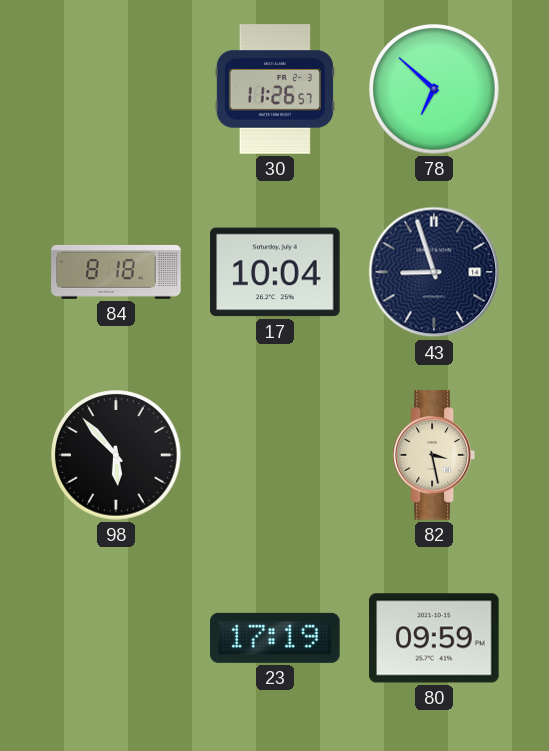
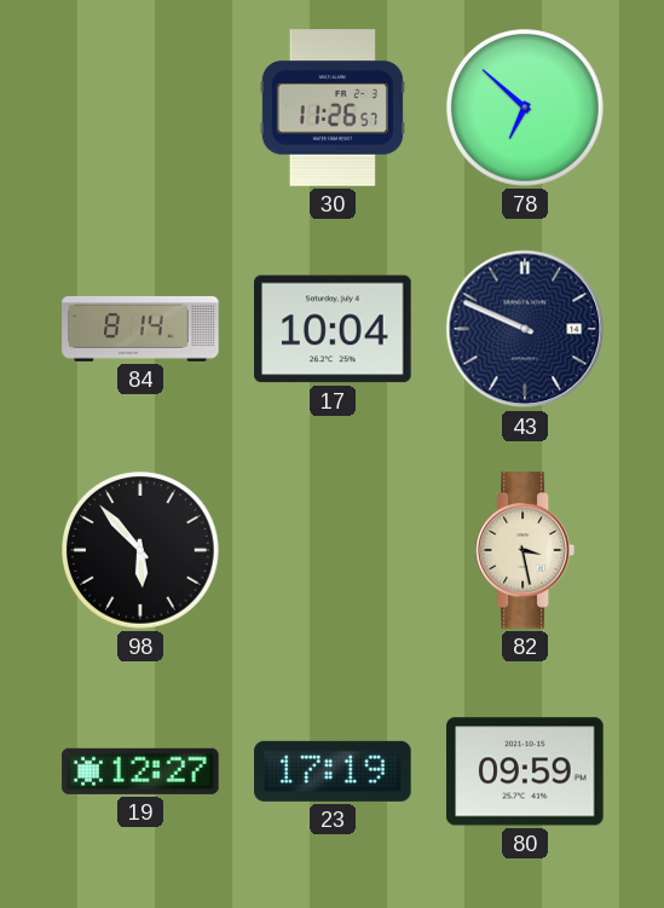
84: 8:18 -> 8:14 (140, 329)
43: 8:57 -> 9:49 (525, 329)
19: none -> 12:27 (140, 771)
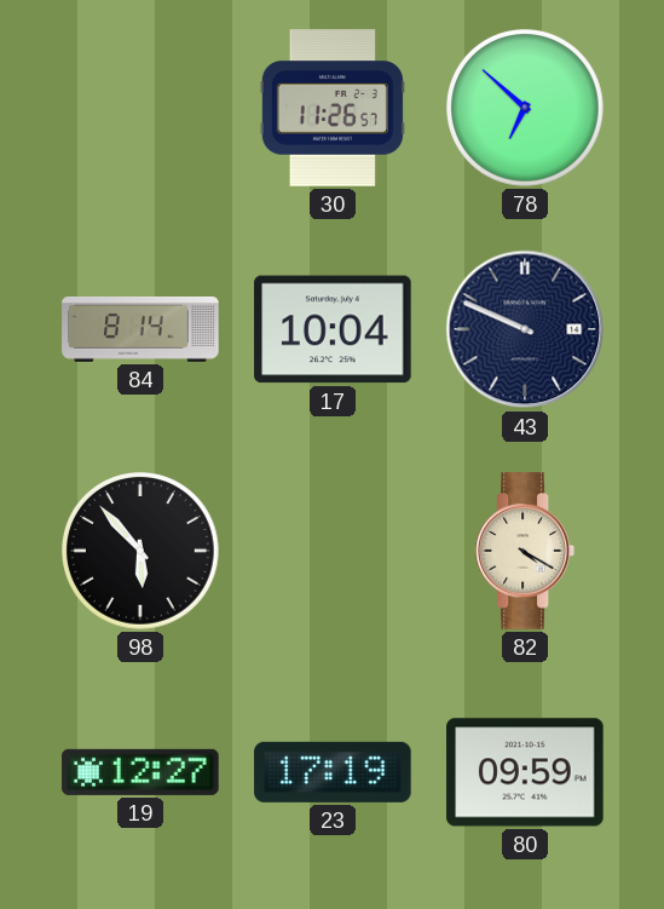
82: 3:28 -> 4:20 (525, 551)
